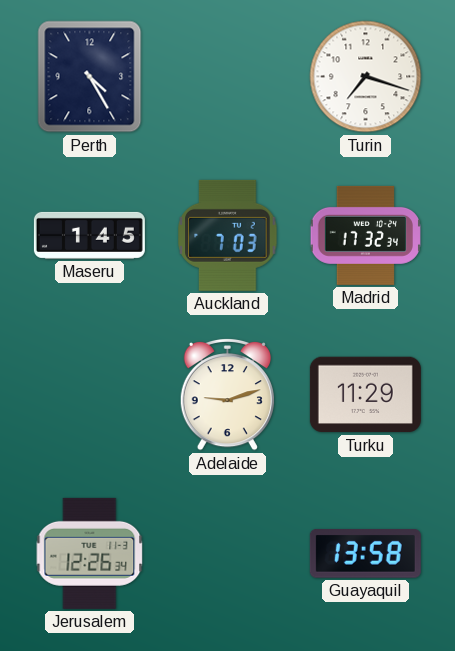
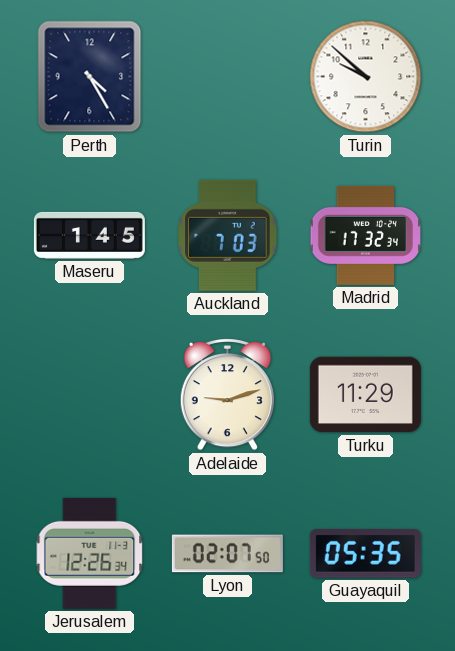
Turin: 7:18 -> 9:52 (366, 77)
Lyon: none -> 02:07 (227, 554)
Guayaquil: 13:58 -> 05:35 (365, 554)
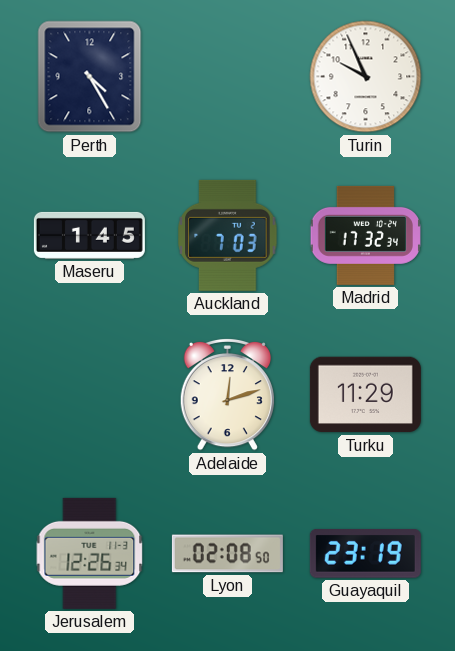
Turin: 9:52 -> 9:56 (366, 77)
Adelaide: 9:12 -> 12:12 (227, 394)
Lyon: 02:07 -> 02:08 (227, 554)
Guayaquil: 05:35 -> 23:19 (365, 554)
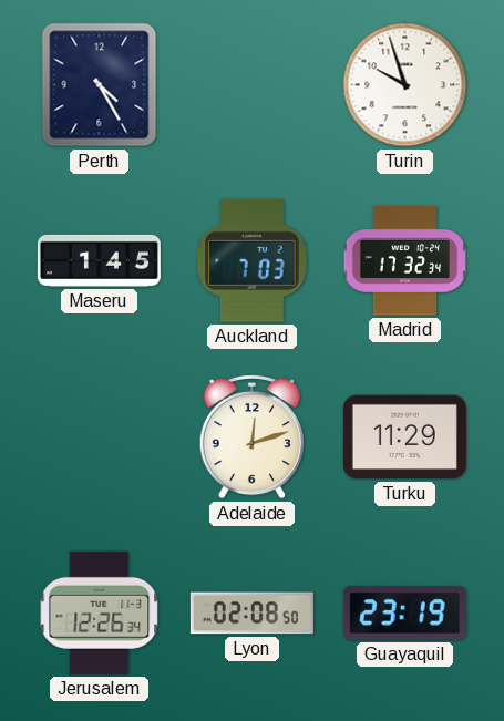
Turin: 9:56 -> 9:57 (405, 85)
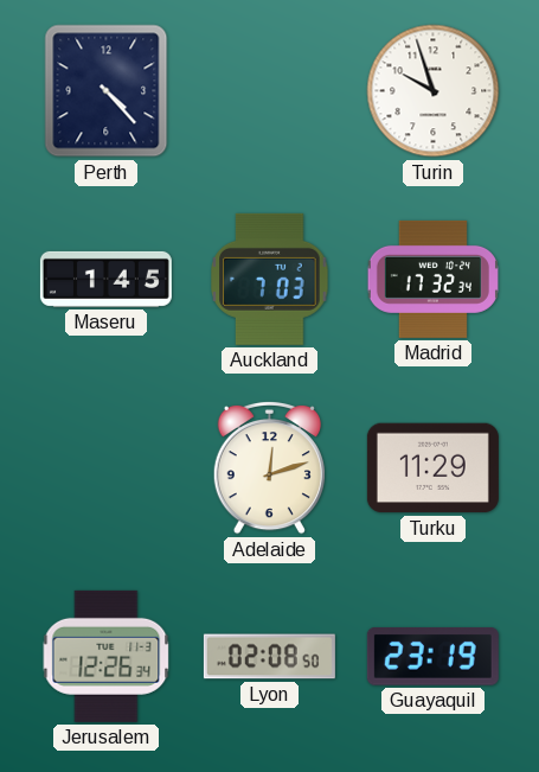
Perth: 4:25 -> 4:23 (107, 91)
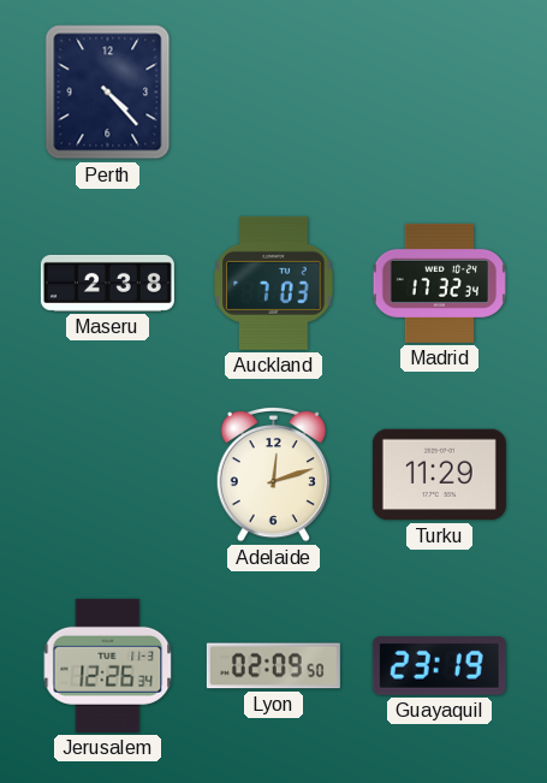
Turin: 9:57 -> none (434, 91)
Maseru: 1:45 -> 2:38 (107, 283)
Lyon: 02:08 -> 02:09 (273, 666)
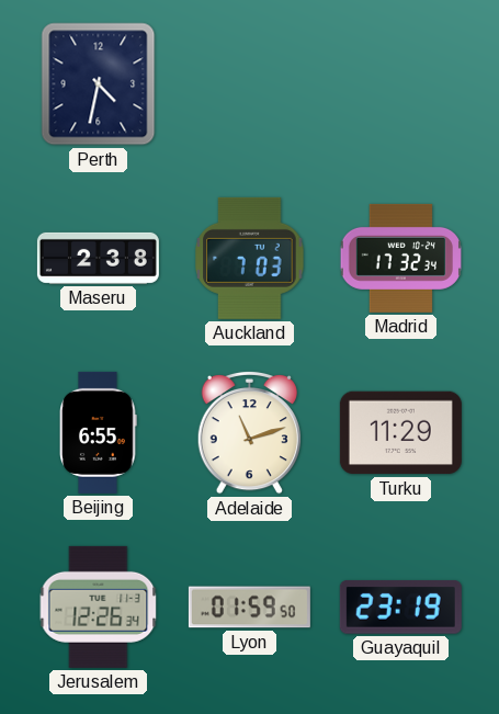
Perth: 4:23 -> 4:32 (99, 84)
Beijing: none -> 6:55 (99, 432)
Adelaide: 12:12 -> 11:12 (249, 432)
Lyon: 02:09 -> 01:59 (249, 608)
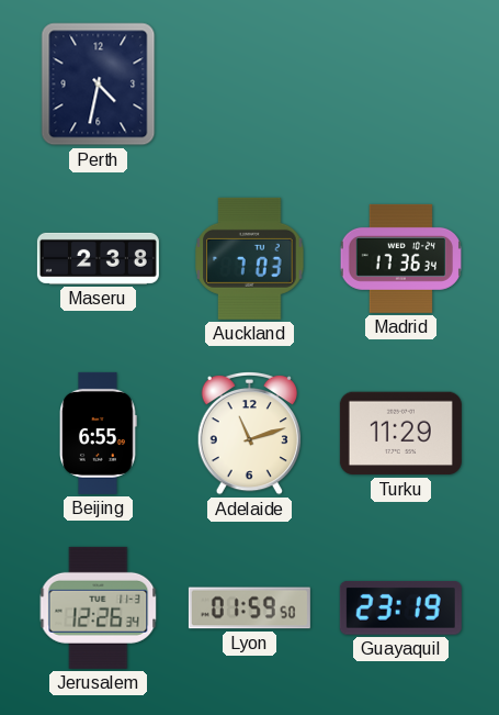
Madrid: 17:32 -> 17:36 (400, 258)
